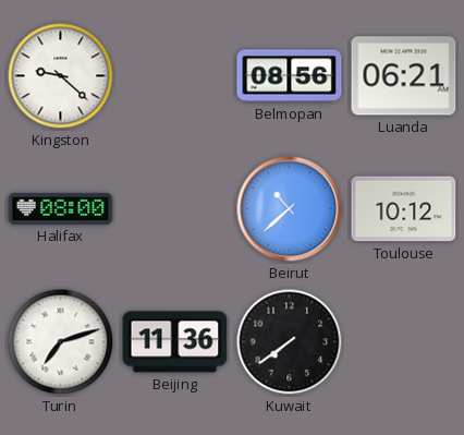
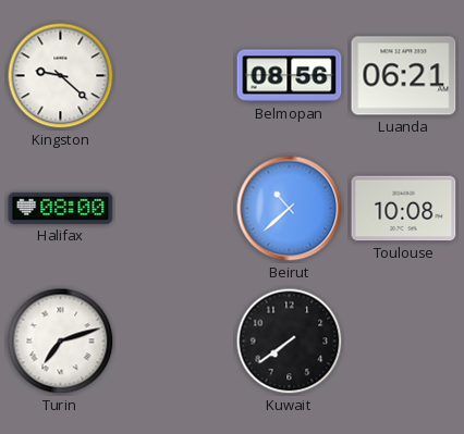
Toulouse: 10:12 -> 10:08 (404, 209)
Beijing: 11:36 -> none (175, 342)
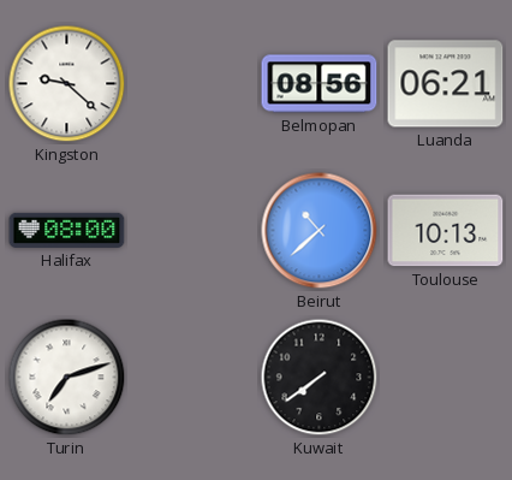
Toulouse: 10:08 -> 10:13 (446, 231)
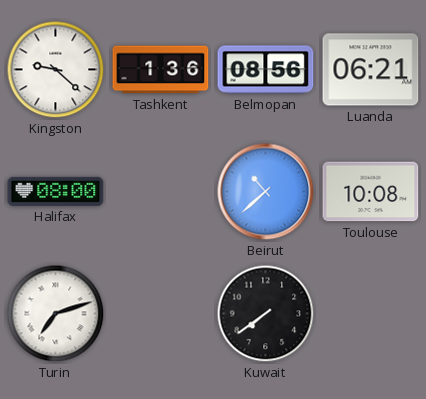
Tashkent: none -> 1:36 (161, 70)
Toulouse: 10:13 -> 10:08 (371, 192)
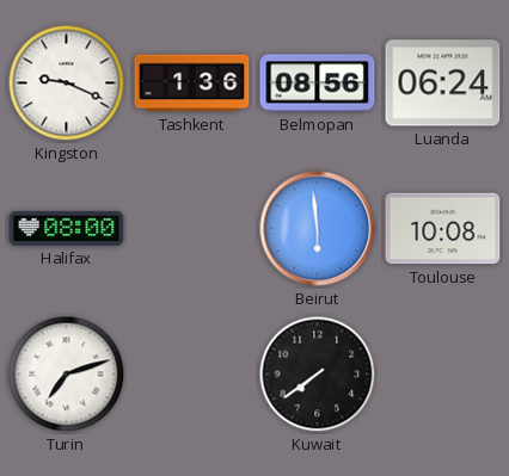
Kingston: 9:22 -> 9:19 (67, 84)
Luanda: 06:21 -> 06:24 (443, 84)
Beirut: 10:38 -> 5:59 (318, 229)
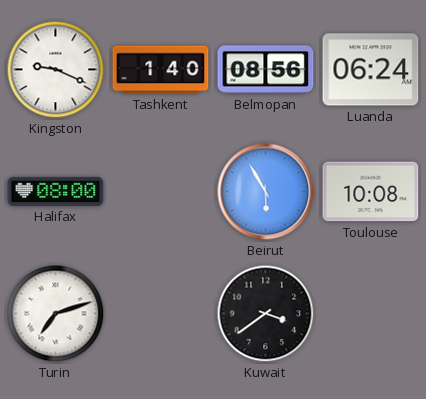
Tashkent: 1:36 -> 1:40 (161, 70)
Beirut: 5:59 -> 5:55 (266, 192)
Kuwait: 7:39 -> 3:39 (266, 314)
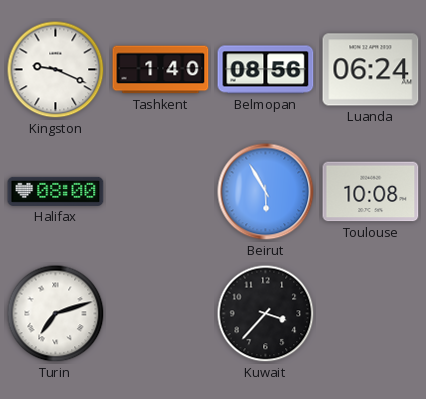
Kuwait: 3:39 -> 3:37 (266, 314)
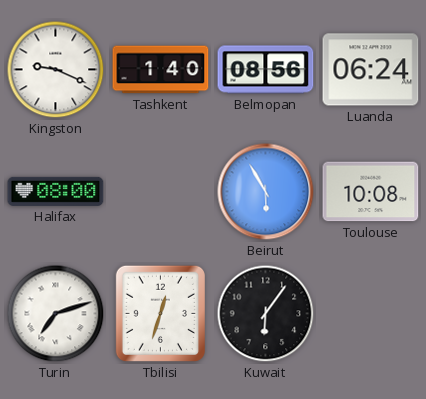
Tbilisi: none -> 12:33 (160, 313)
Kuwait: 3:37 -> 6:06 (266, 314)
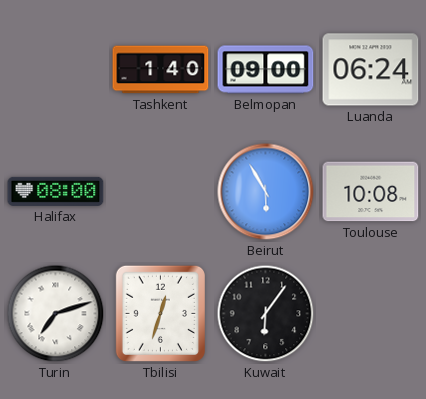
Kingston: 9:19 -> none (56, 70)
Belmopan: 08:56 -> 09:00 (266, 70)
